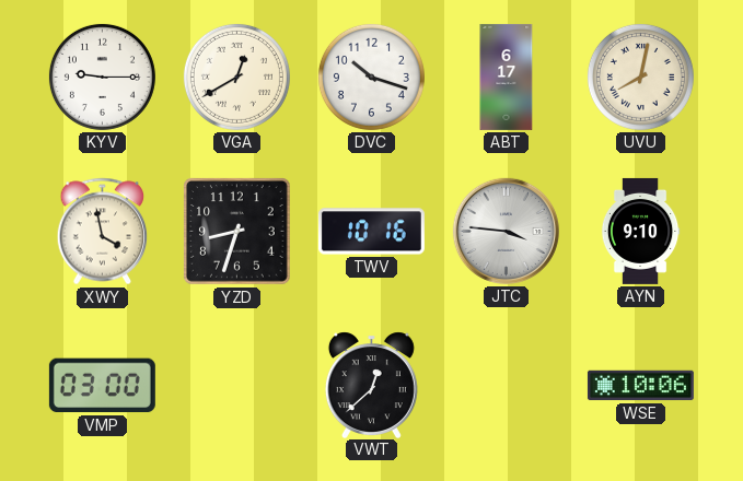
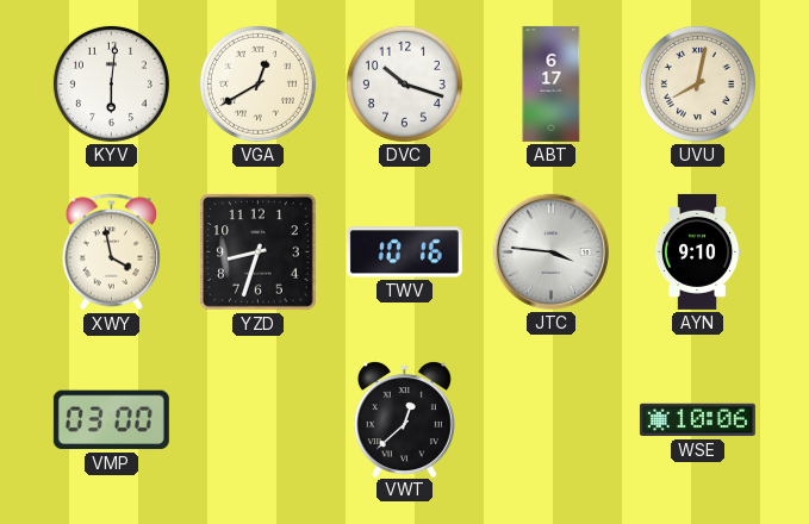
KYV: 9:15 -> 6:01 (111, 83)
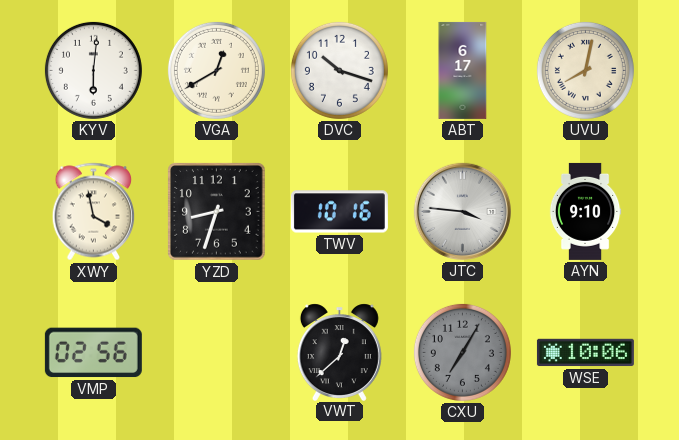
VMP: 03:00 -> 02:56 (93, 353)
CXU: none -> 7:05 (462, 352)
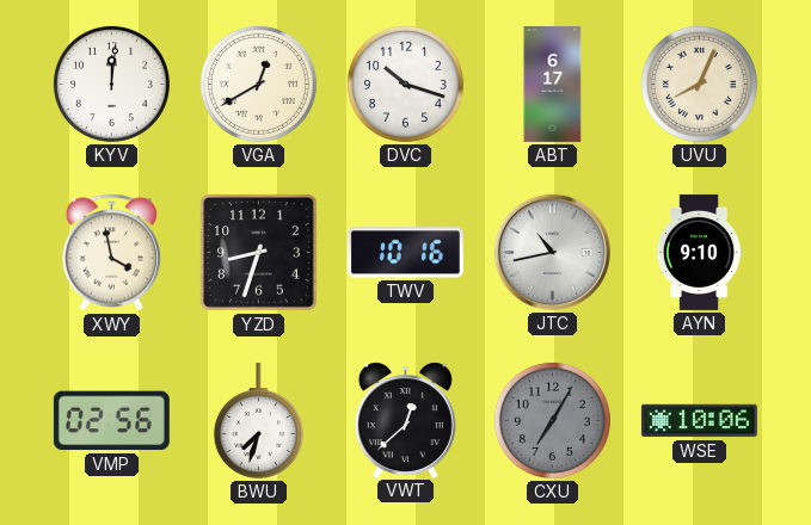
KYV: 6:01 -> 12:01 (111, 84)
UVU: 8:02 -> 8:04 (699, 84)
JTC: 3:46 -> 10:43 (552, 252)
BWU: none -> 7:33 (258, 420)
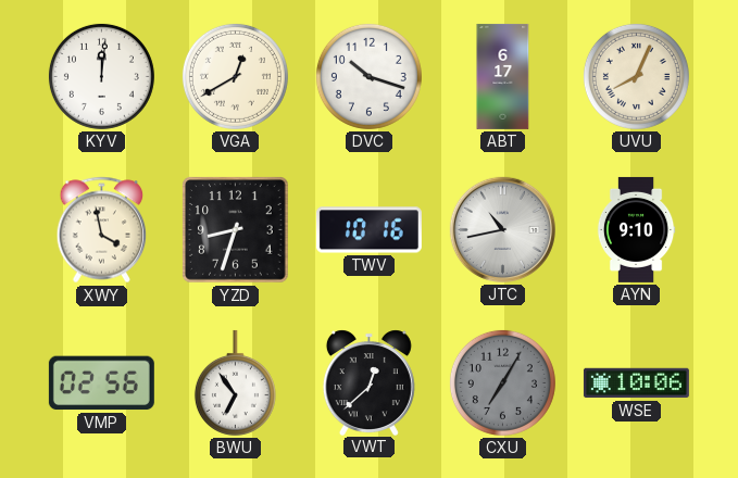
BWU: 7:33 -> 6:54 (235, 382)
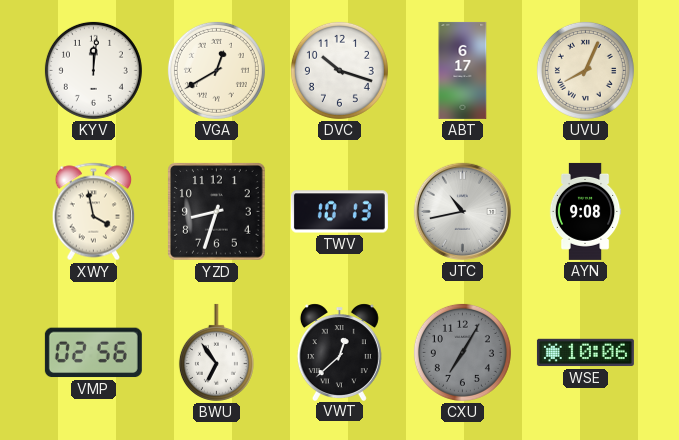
TWV: 10:16 -> 10:13 (339, 212)
AYN: 9:10 -> 9:08 (585, 211)
